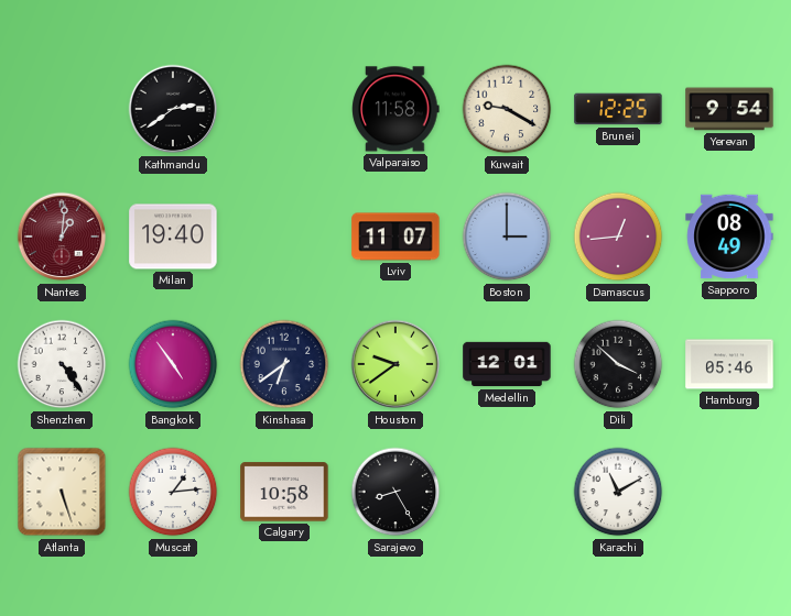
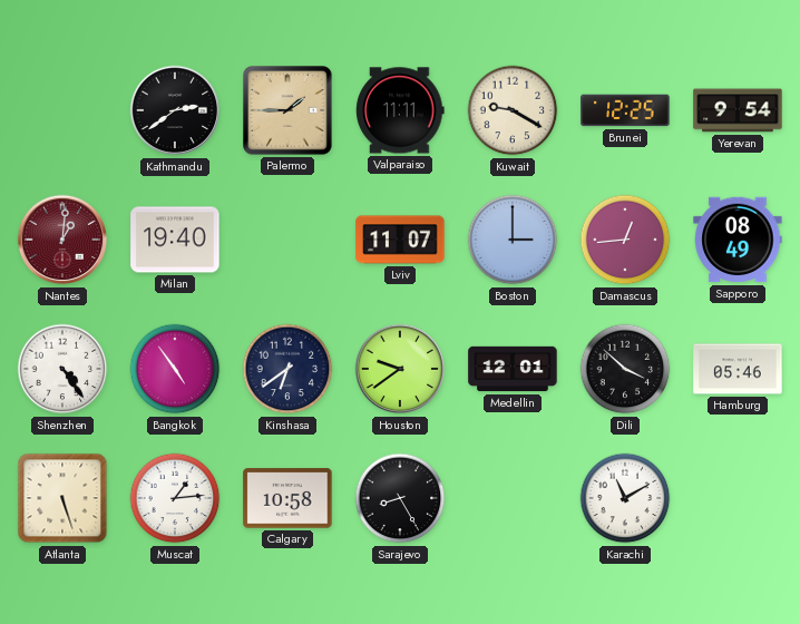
Palermo: none -> 1:45 (289, 111)
Valparaiso: 11:58 -> 11:11 (400, 110)
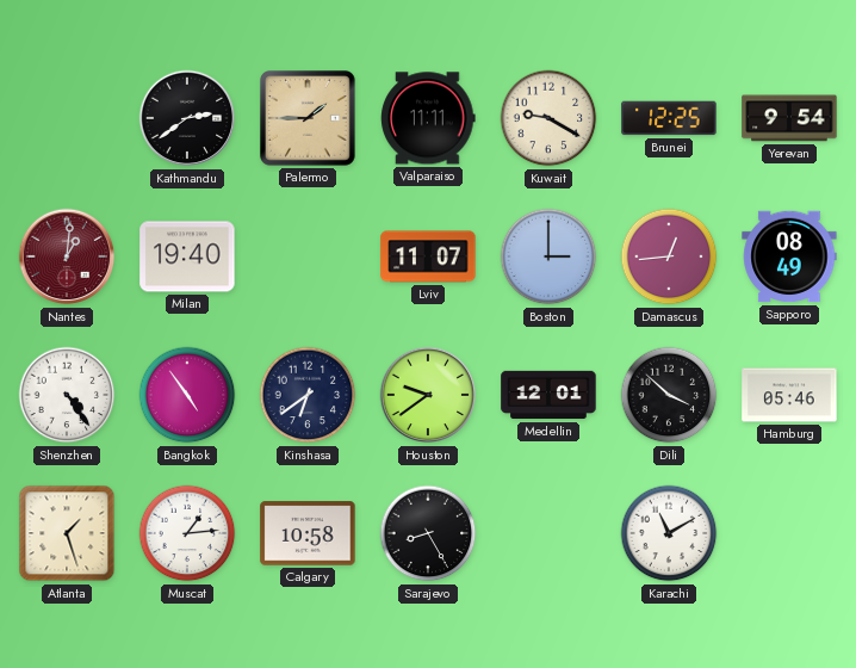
Atlanta: 5:27 -> 1:27 (67, 533)
